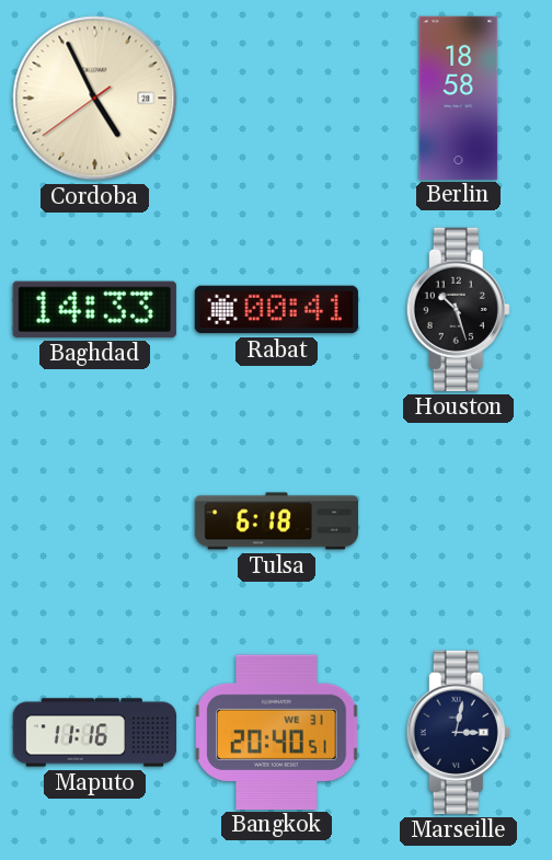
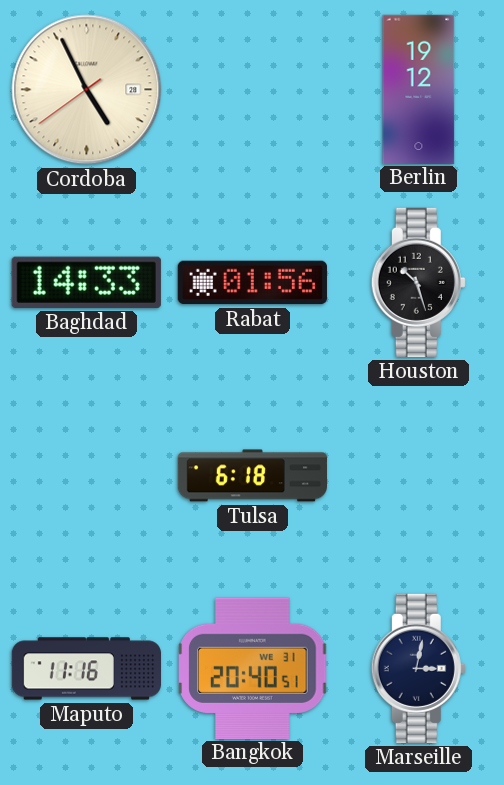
Berlin: 18:58 -> 19:12 (419, 89)
Rabat: 00:41 -> 01:56 (252, 283)
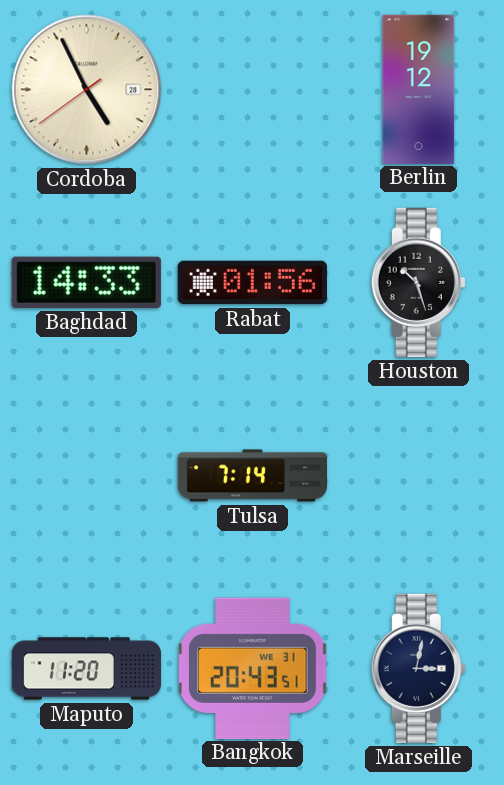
Tulsa: 6:18 -> 7:14 (252, 476)
Maputo: 11:16 -> 11:20 (86, 669)
Bangkok: 20:40 -> 20:43 (253, 668)
